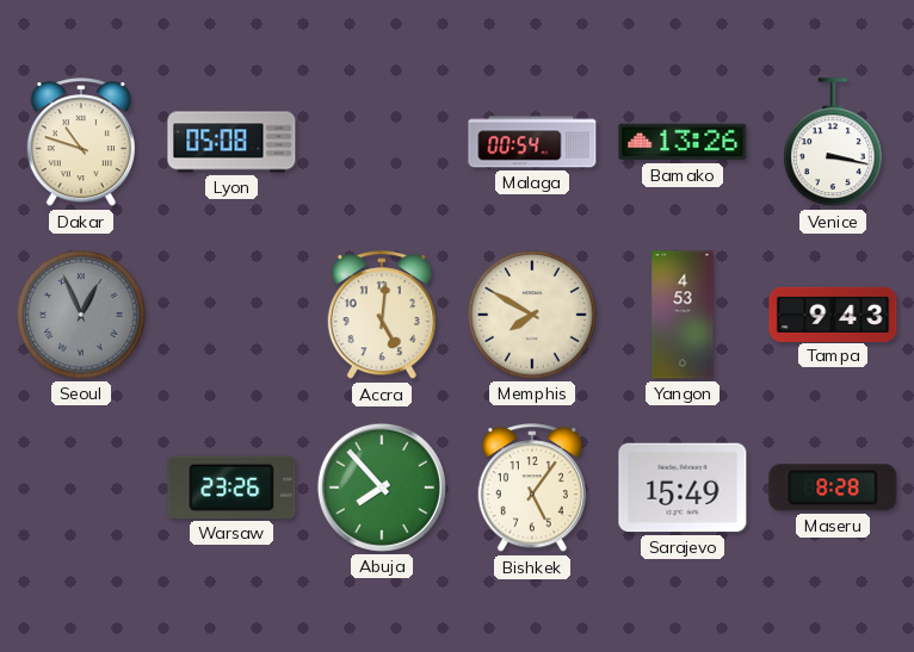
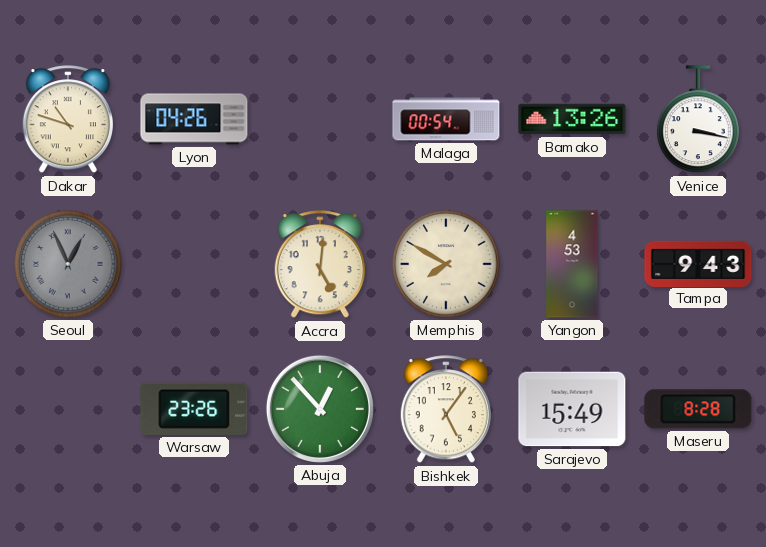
Lyon: 05:08 -> 04:26 (194, 119)
Abuja: 7:53 -> 12:53 (320, 409)
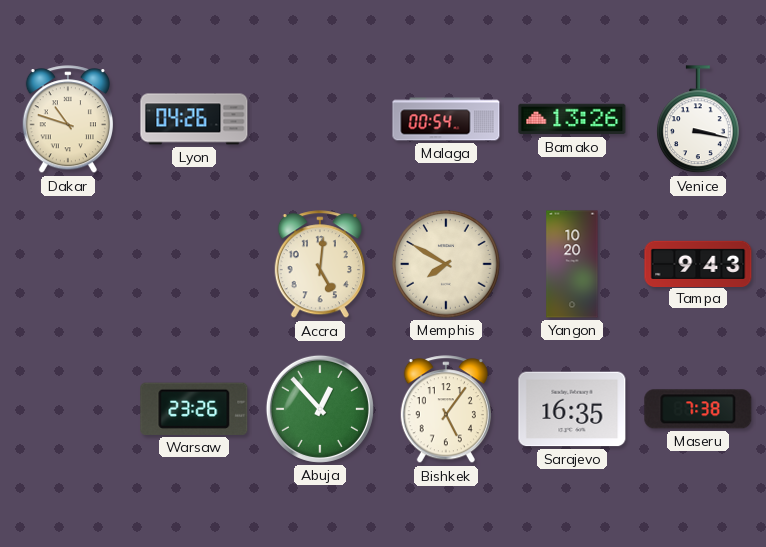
Seoul: 12:56 -> none (68, 264)
Yangon: 4:53 -> 10:20 (572, 264)
Sarajevo: 15:49 -> 16:35 (572, 409)
Maseru: 8:28 -> 7:38 (698, 409)
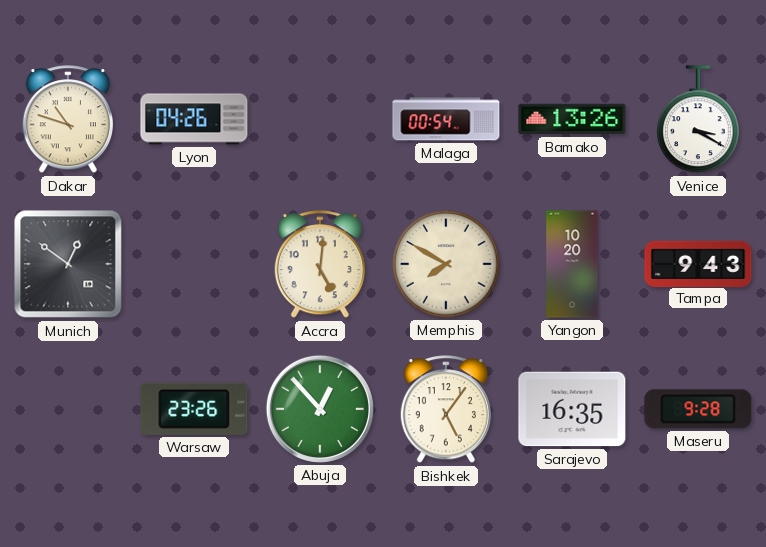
Venice: 3:17 -> 3:20 (699, 120)
Munich: none -> 12:51 (68, 264)
Maseru: 7:38 -> 9:28 (698, 409)
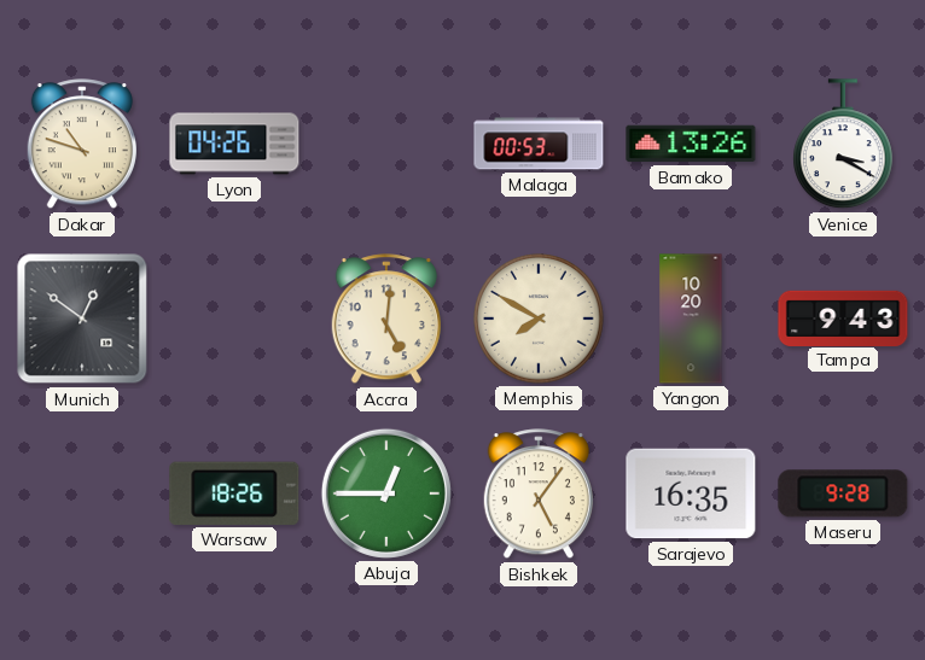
Malaga: 00:54 -> 00:53 (539, 144)
Warsaw: 23:26 -> 18:26 (234, 493)
Abuja: 12:53 -> 12:45 (386, 493)
